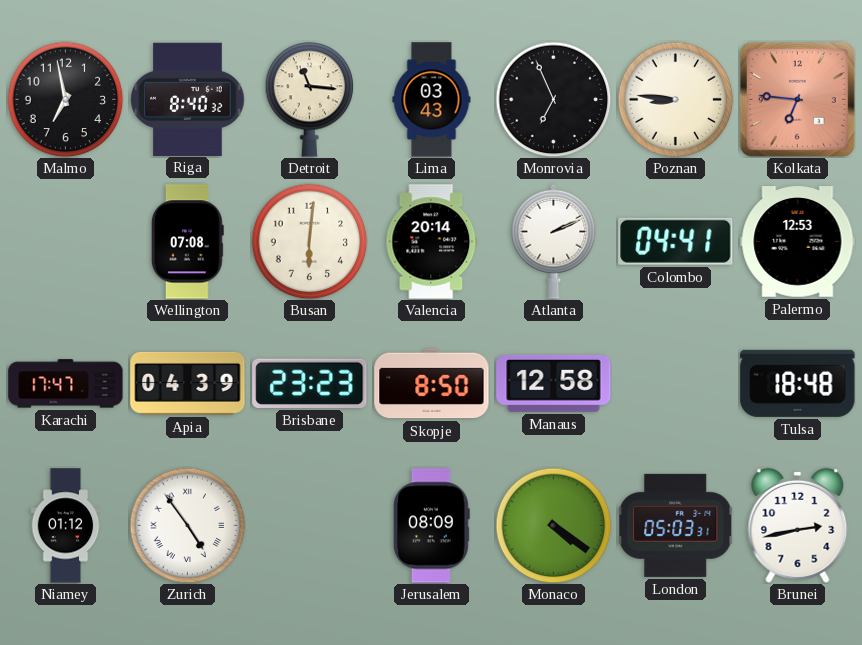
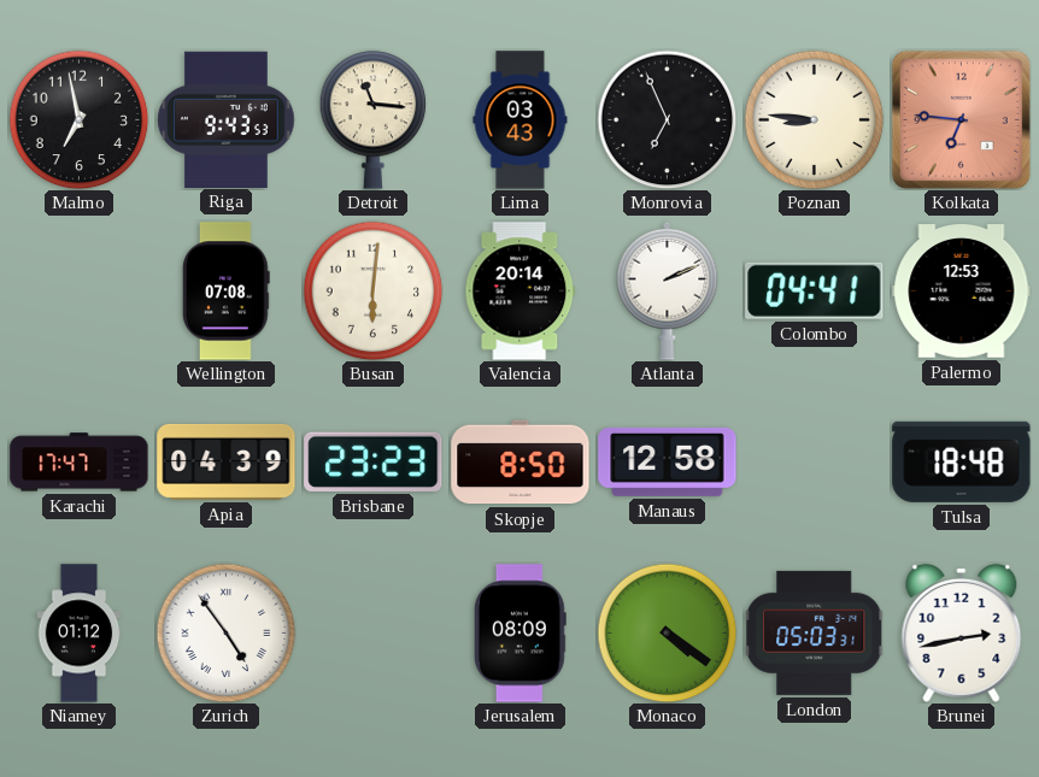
Riga: 8:40 -> 9:43 (227, 119)
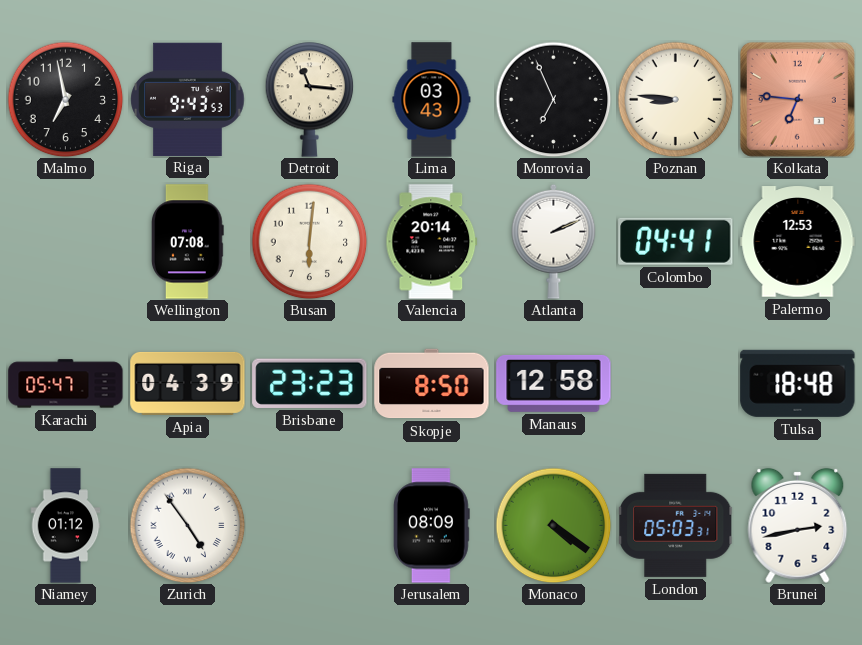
Karachi: 17:47 -> 05:47 (66, 384)
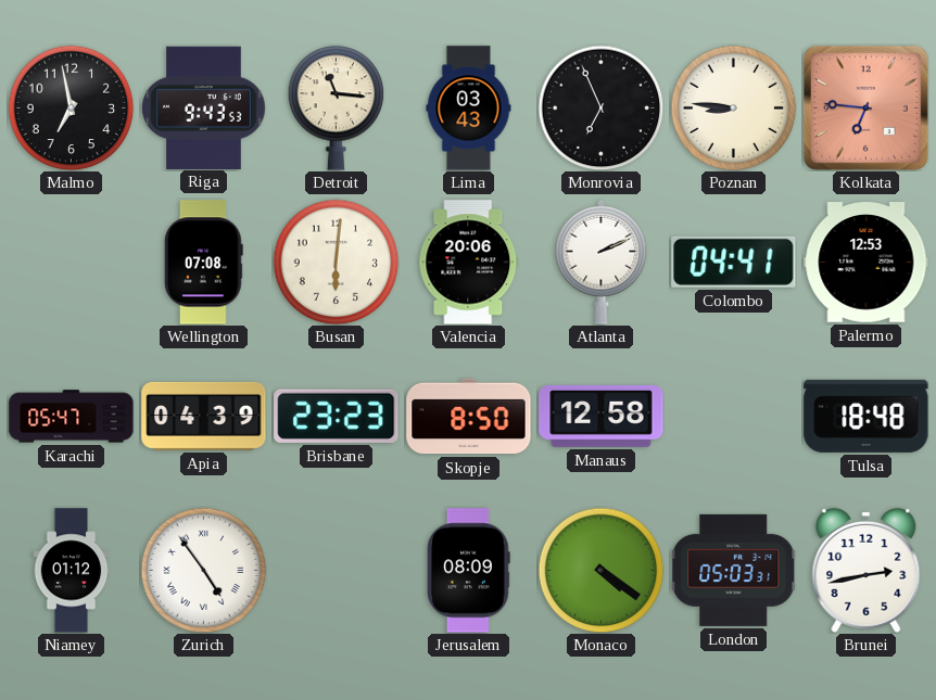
Valencia: 20:14 -> 20:06 (469, 263)
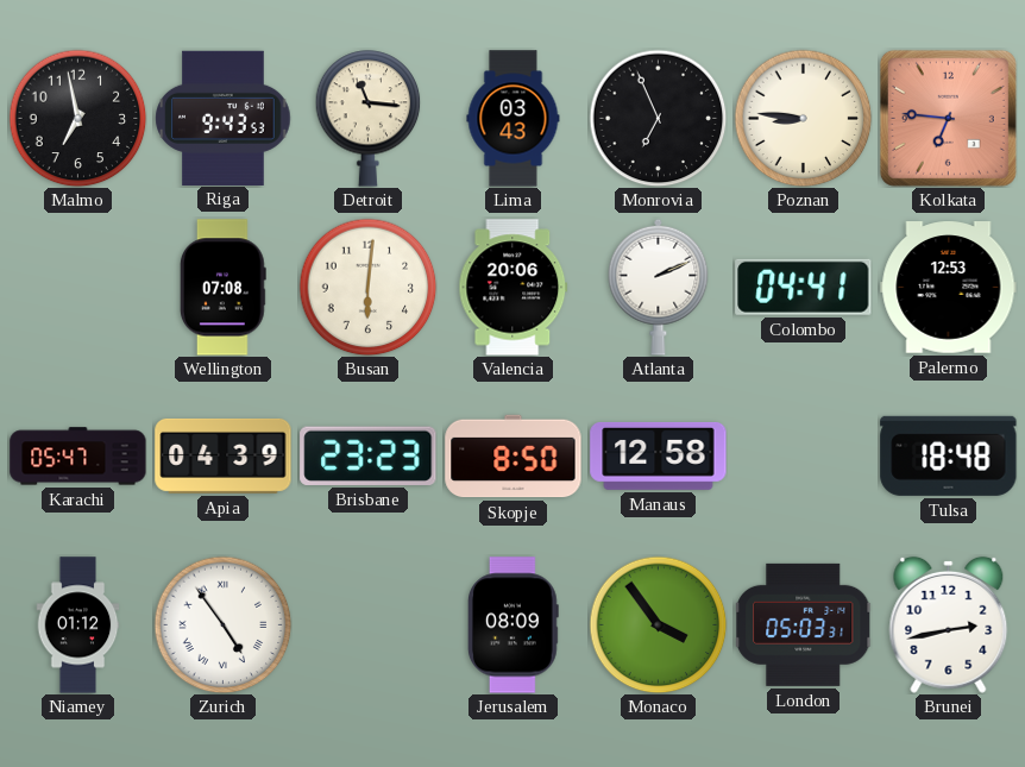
Monaco: 4:21 -> 3:54 (658, 624)
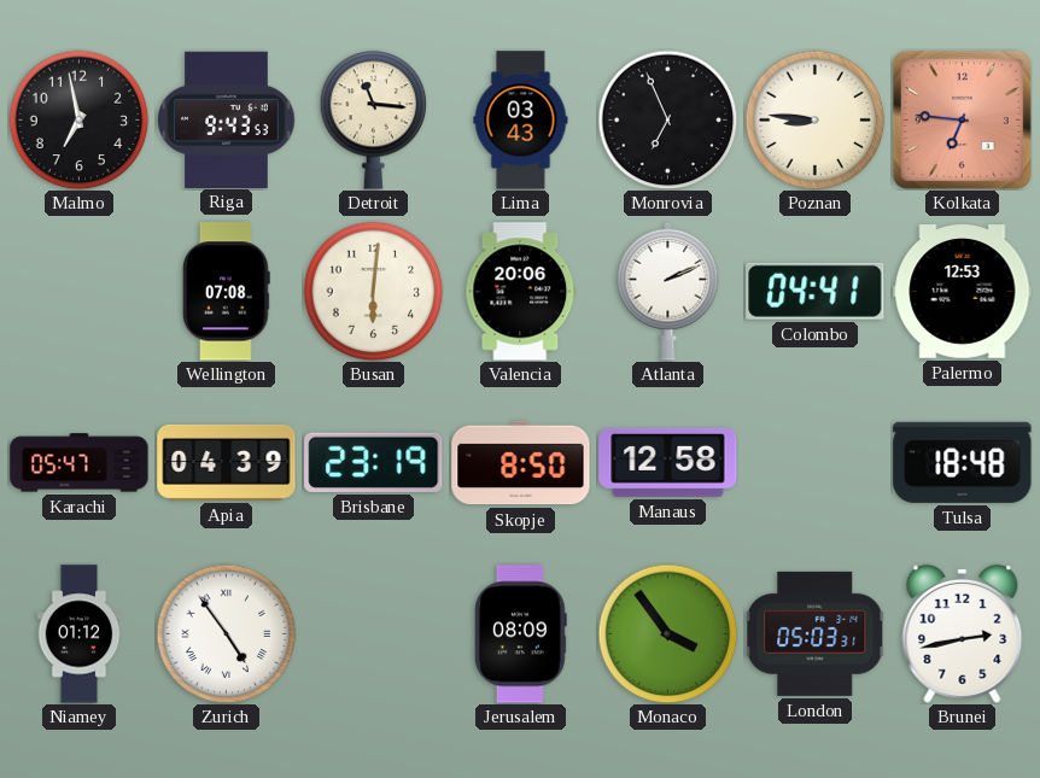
Brisbane: 23:23 -> 23:19 (374, 462)
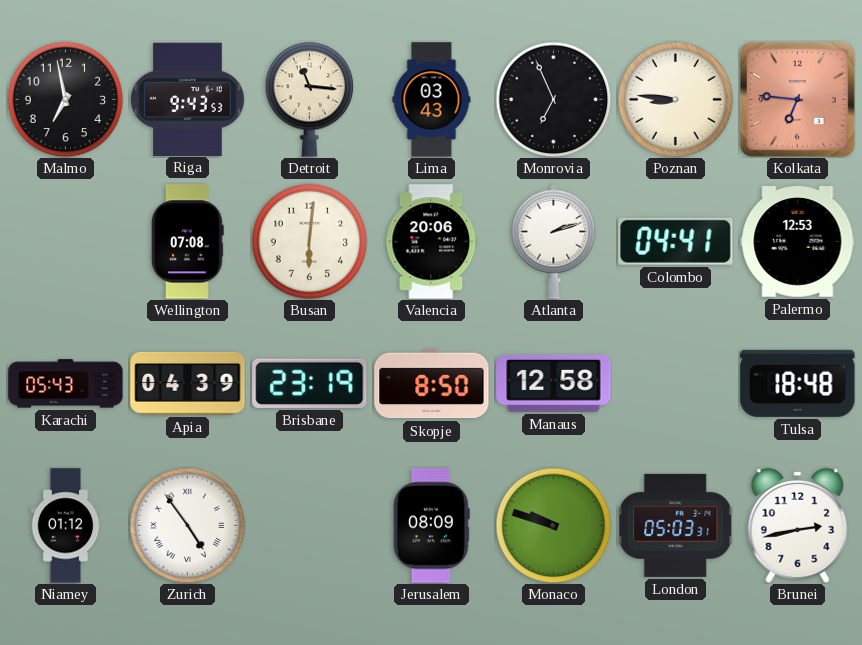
Atlanta: 2:11 -> 2:12 (554, 241)
Karachi: 05:47 -> 05:43 (66, 384)
Monaco: 3:54 -> 9:48 (553, 525)
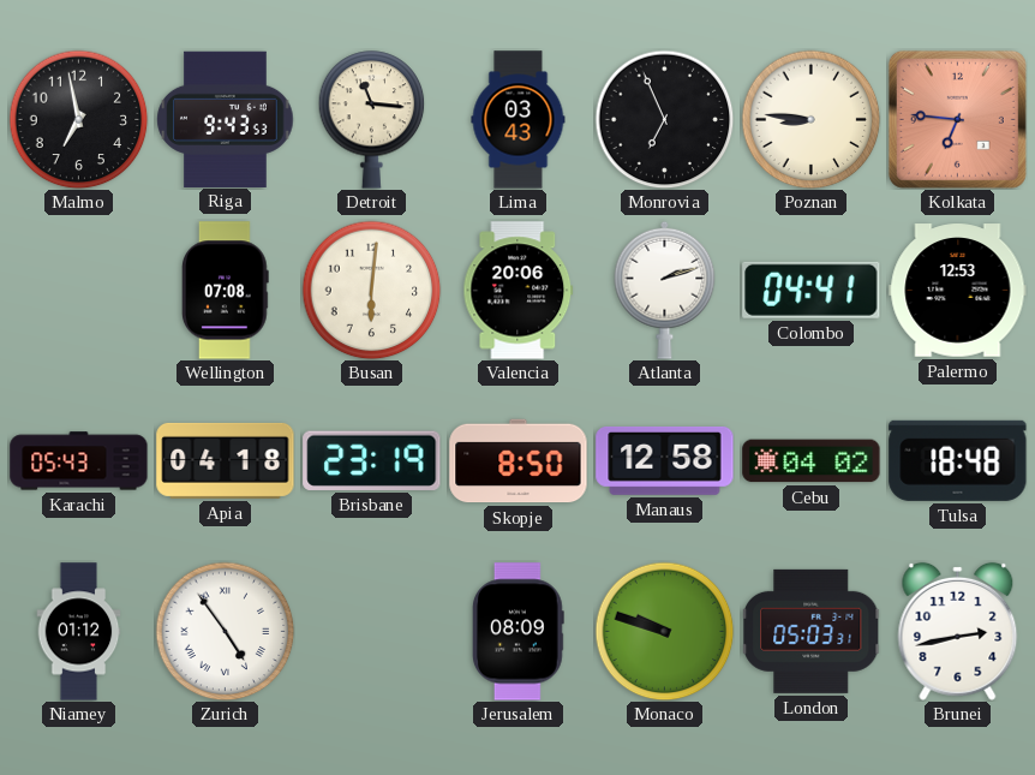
Apia: 04:39 -> 04:18 (226, 460)
Cebu: none -> 04:02 (812, 461)
